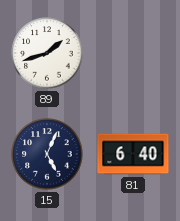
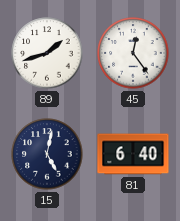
45: none -> 12:24 (133, 53)
15: 5:04 -> 5:02 (47, 154)
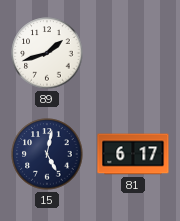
45: 12:24 -> none (133, 53)
81: 6:40 -> 6:17 (133, 154)
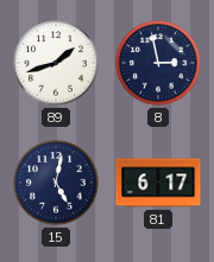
8: none -> 2:58 (158, 63)
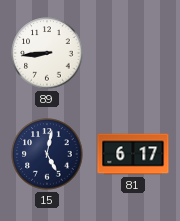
89: 1:42 -> 8:44 (47, 53)
8: 2:58 -> none (158, 63)
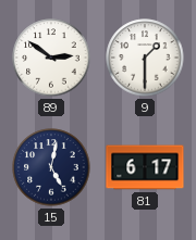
89: 8:44 -> 2:51 (51, 58)
9: none -> 1:30 (145, 58)
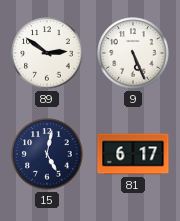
9: 1:30 -> 5:26 (133, 53)
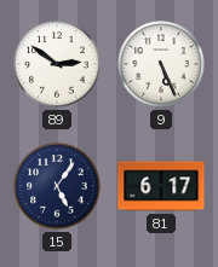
15: 5:02 -> 5:06 (57, 186)
